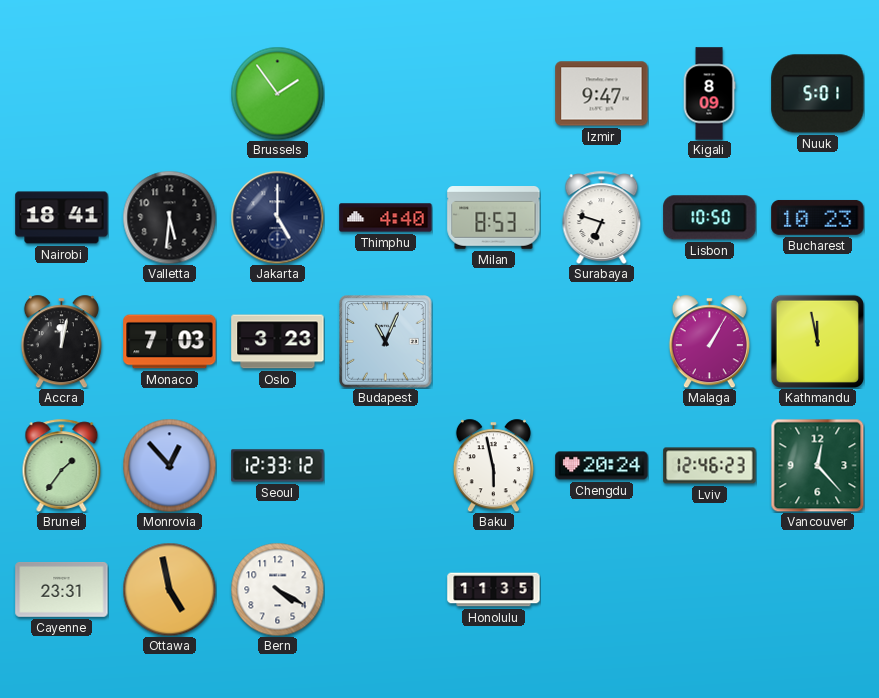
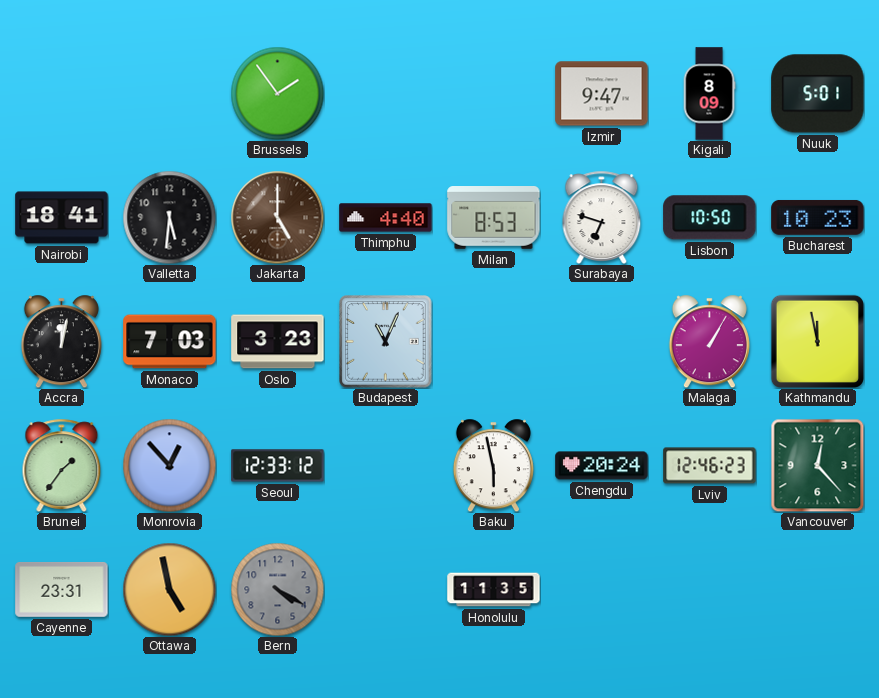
Jakarta dial: navy -> brown (277, 217)
Bern dial: white -> grey (277, 589)
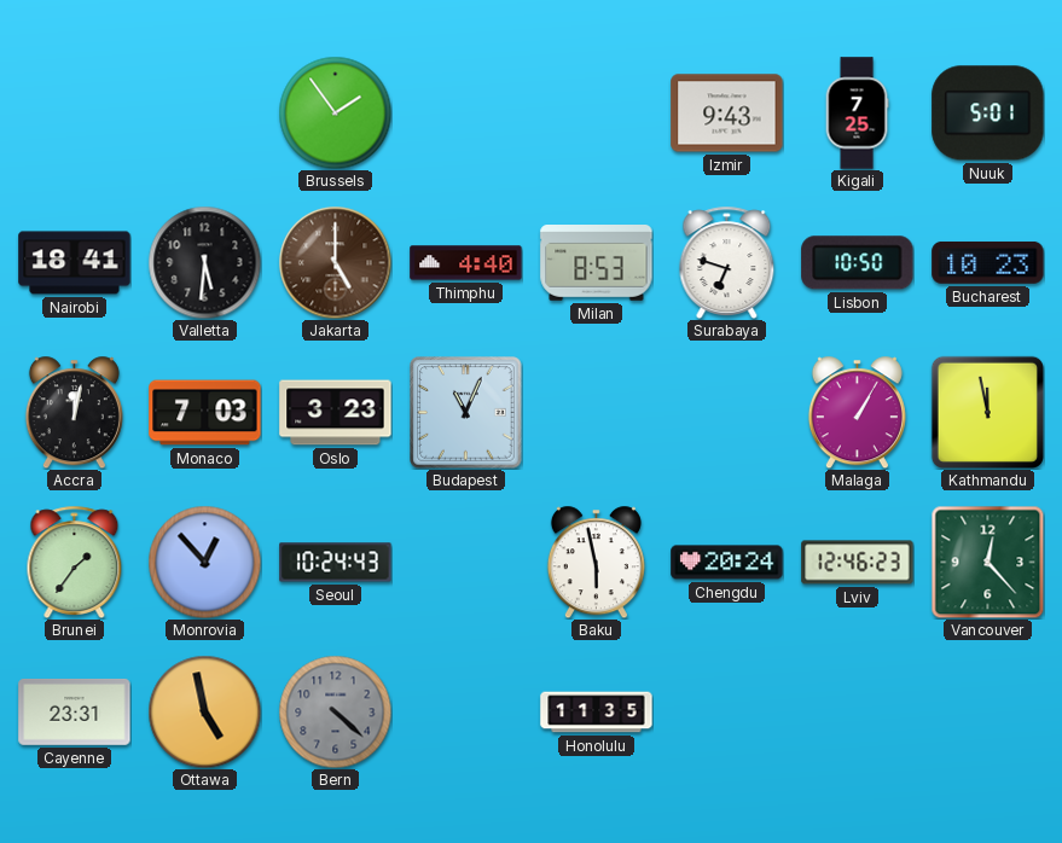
Izmir: 9:47 -> 9:43 (727, 114)
Kigali: 8:09 -> 7:25 (857, 114)
Seoul: 12:33 -> 10:24 (336, 563)
Bern: 4:20 -> 4:22 (335, 711)
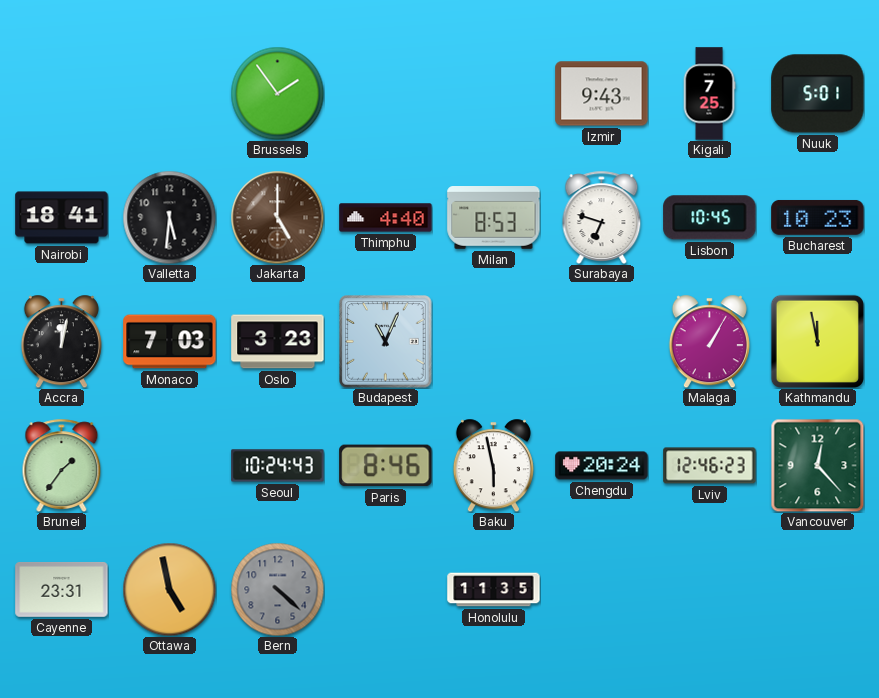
Lisbon: 10:50 -> 10:45 (710, 218)
Monrovia: 12:53 -> none (204, 562)
Paris: none -> 8:46 (386, 466)
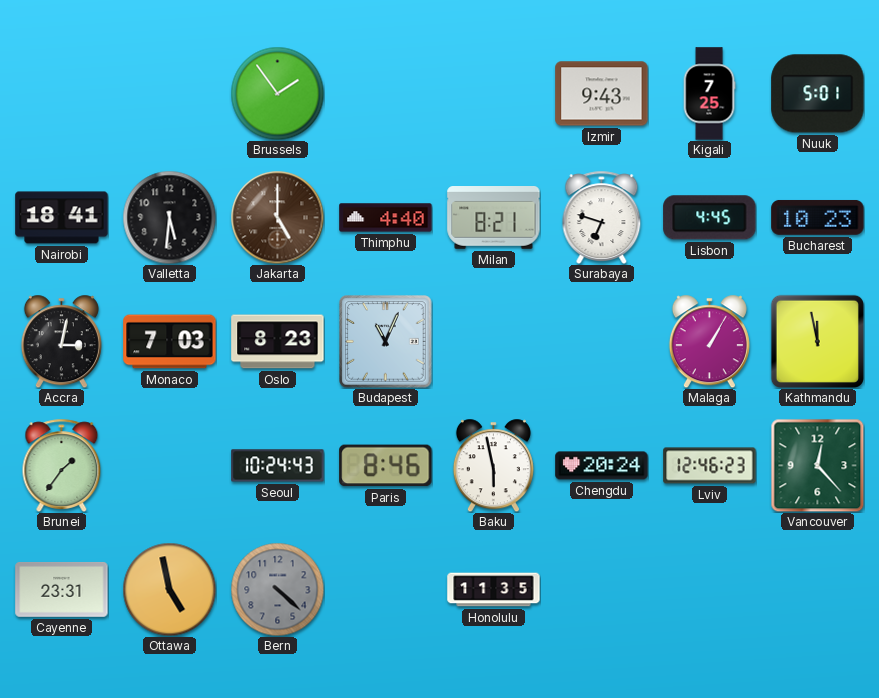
Milan: 8:53 -> 8:21 (494, 218)
Lisbon: 10:45 -> 4:45 (710, 218)
Accra: 12:02 -> 3:02 (61, 341)
Oslo: 3:23 -> 8:23 (278, 342)
